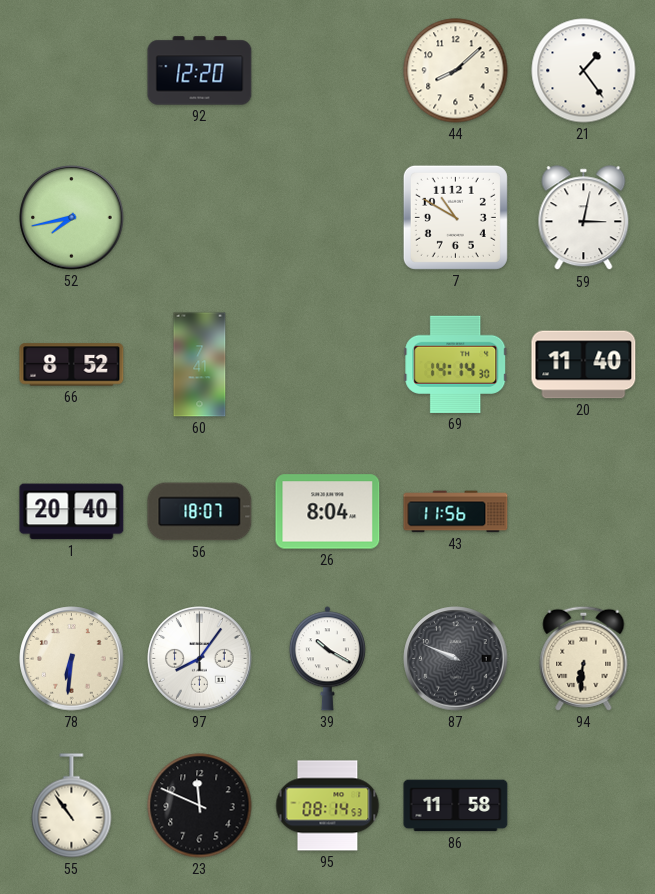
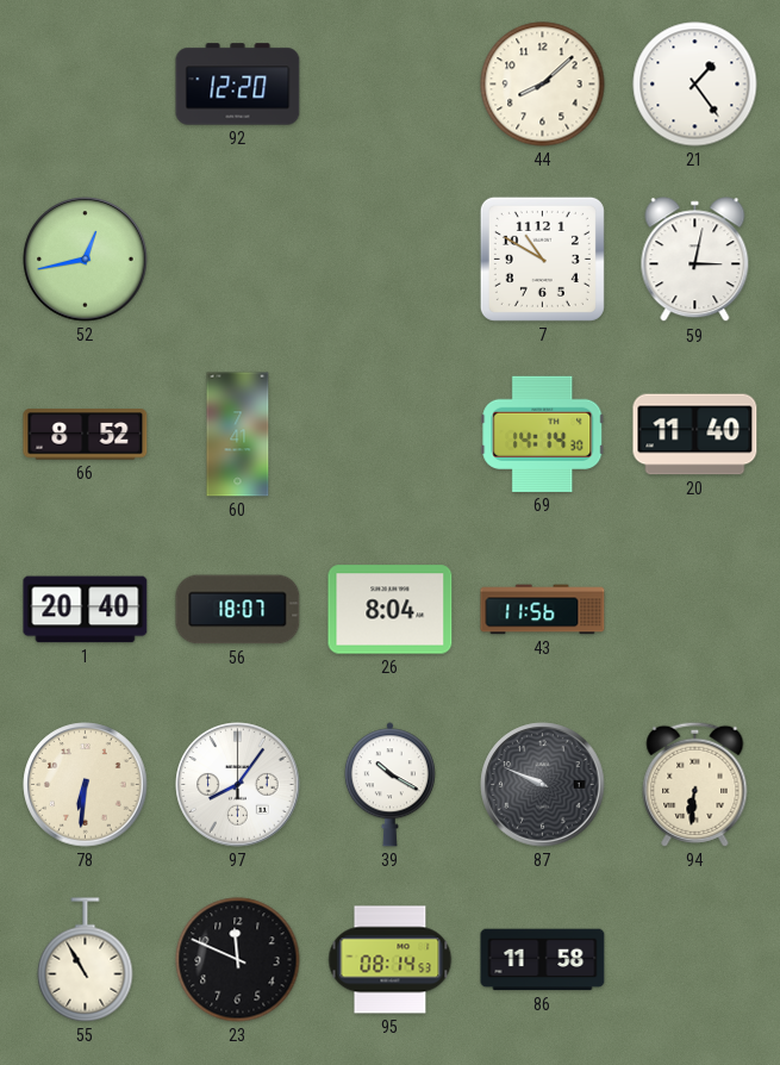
52: 7:43 -> 12:43 (86, 260)
55: 10:54 -> 10:55 (86, 960)
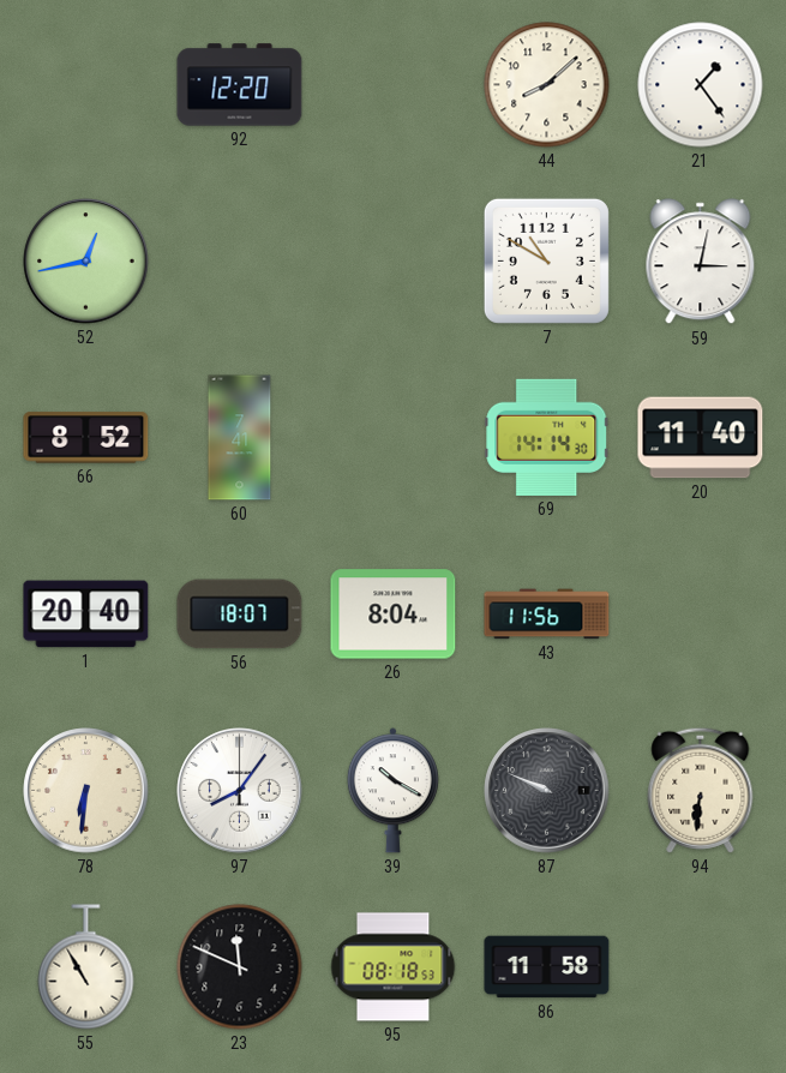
95: 08:14 -> 08:18 (394, 967)
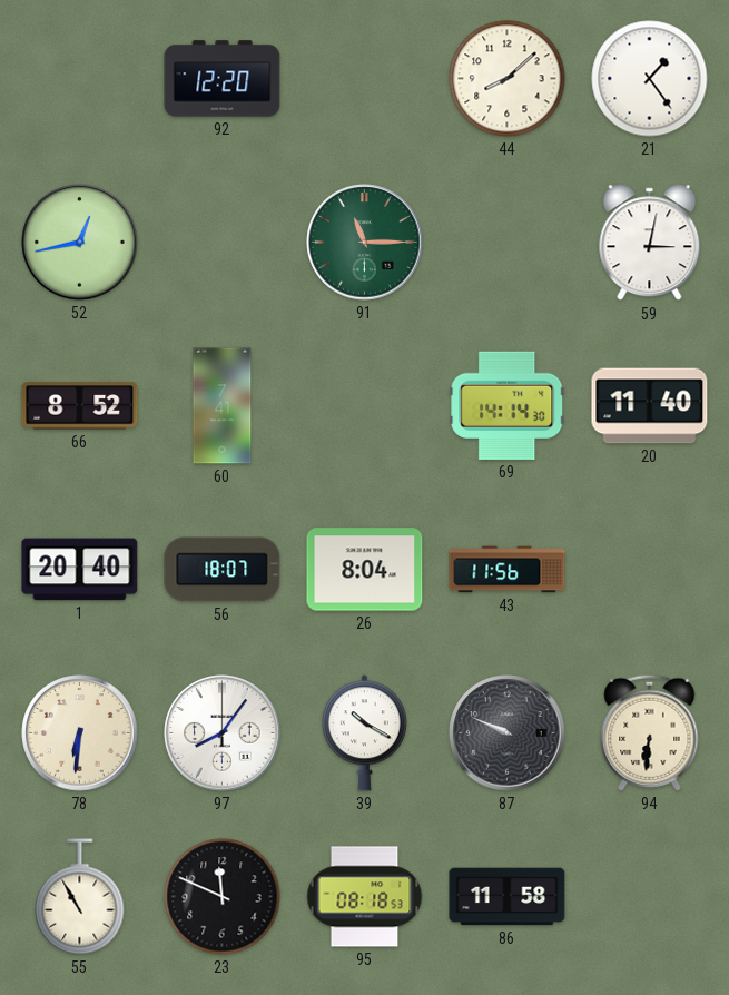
91: none -> 11:15 (365, 243)
7: 10:50 -> none (546, 260)
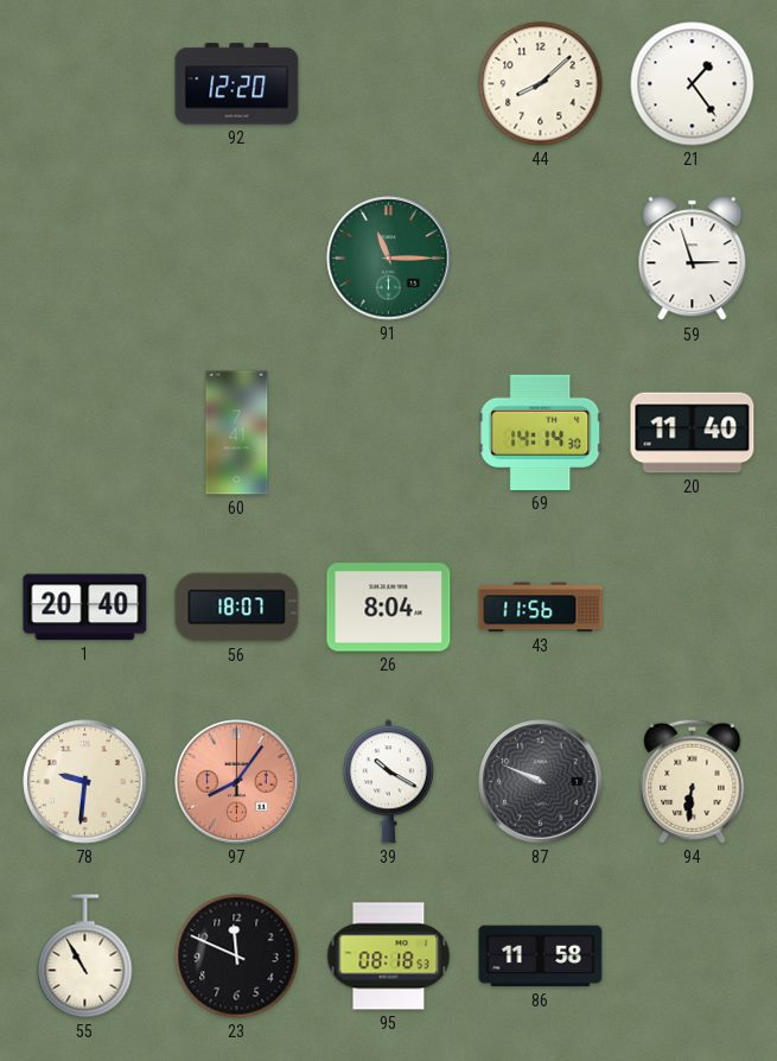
52: 12:43 -> none (80, 243)
59: 3:02 -> 2:57 (693, 259)
66: 8:52 -> none (80, 406)
78: 6:31 -> 9:31 (85, 782)
97 dial: white -> salmon (237, 782)
